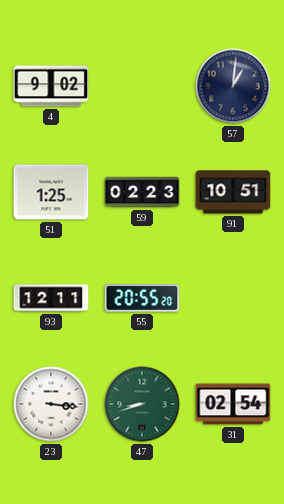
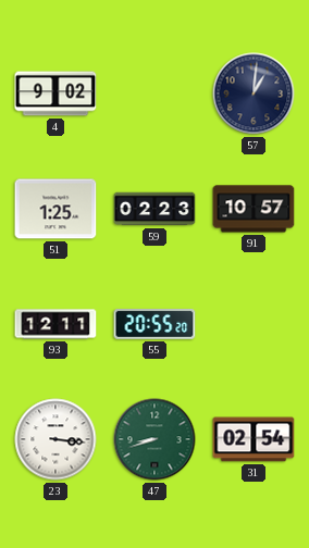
91: 10:51 -> 10:57 (254, 209)
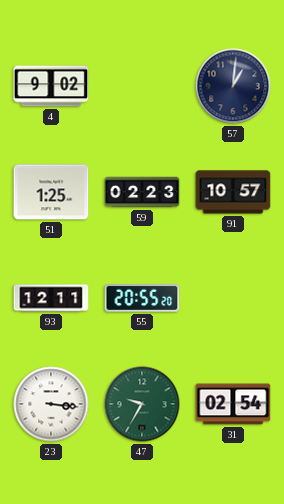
47: 8:42 -> 9:35 (142, 404)
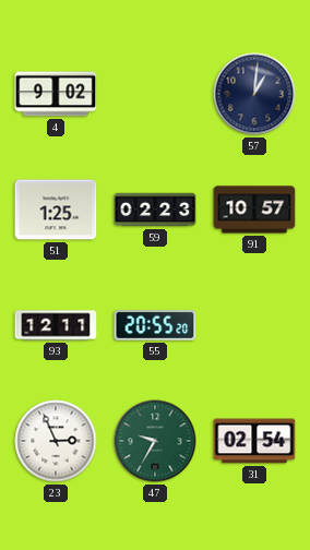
23: 3:16 -> 2:56 (56, 441)
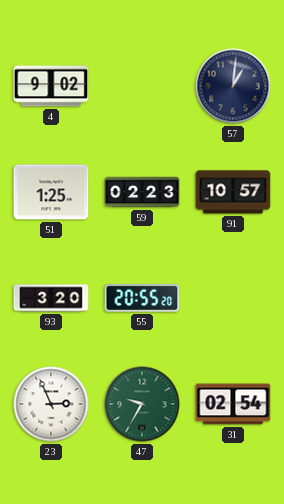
93: 12:11 -> 3:20 (51, 298)
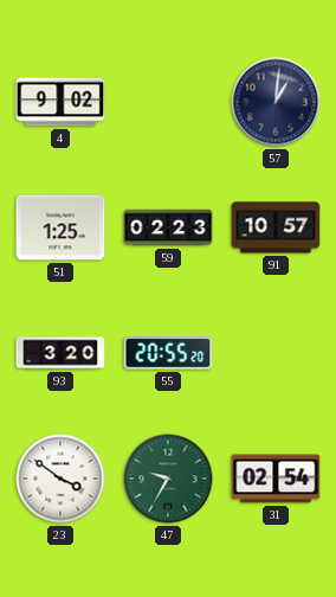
23: 2:56 -> 3:51 (60, 479)
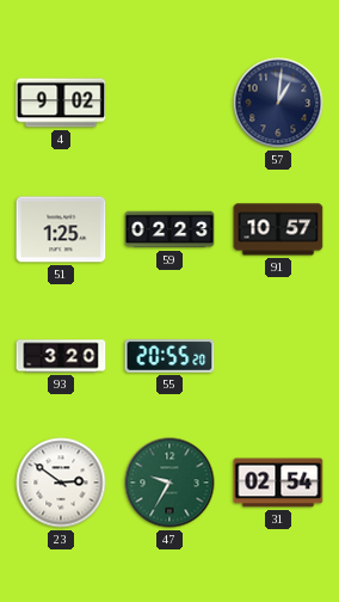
23: 3:51 -> 2:51 (61, 483)
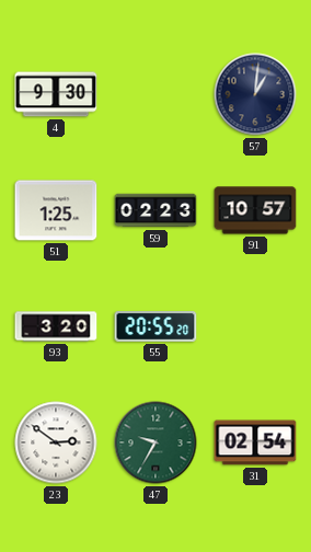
4: 9:02 -> 9:30 (56, 94)
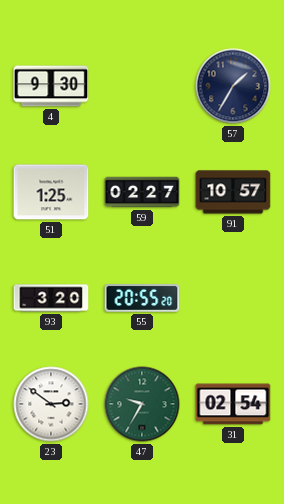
57: 1:01 -> 1:35 (233, 86)
59: 02:23 -> 02:27 (142, 192)
